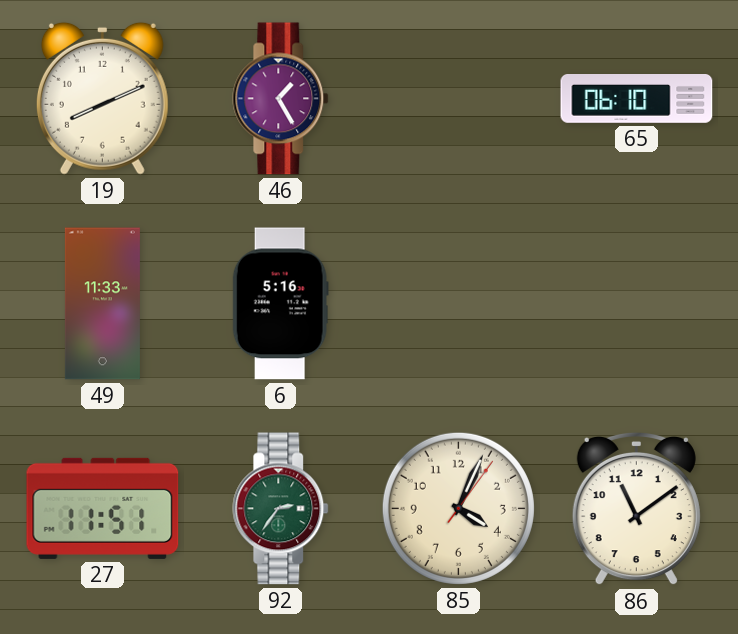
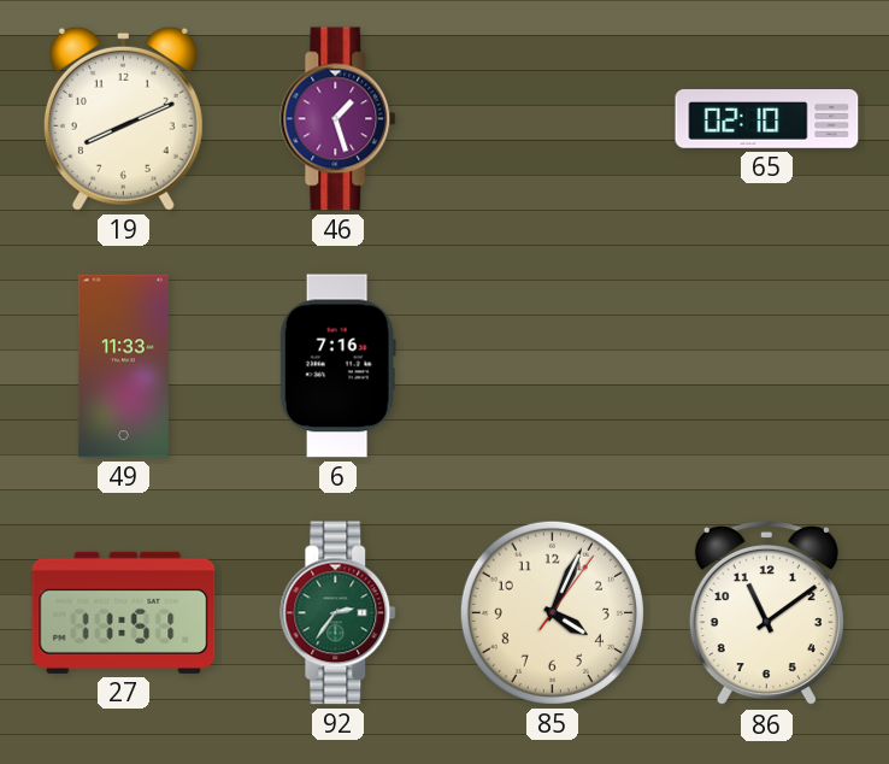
46: 1:25 -> 1:27 (338, 119)
65: 06:10 -> 02:10 (767, 119)
6: 5:16 -> 7:16 (337, 366)
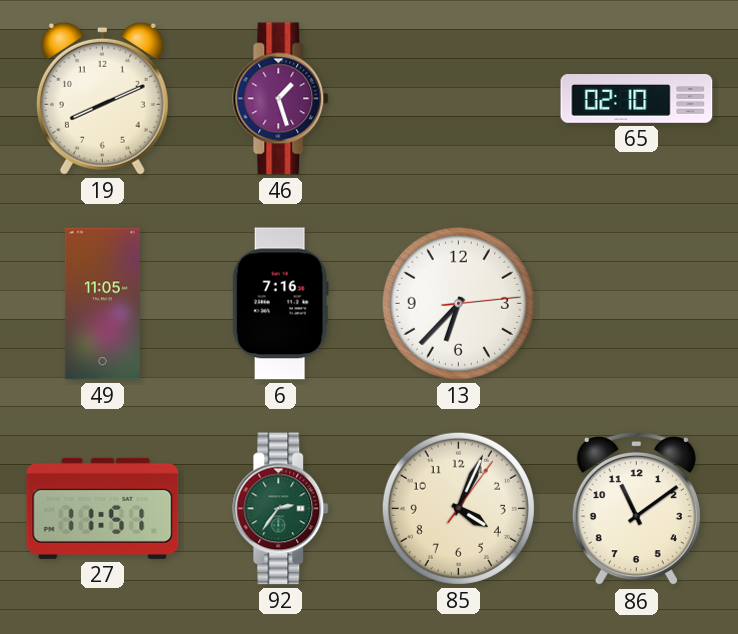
49: 11:33 -> 11:05 (102, 304)
13: none -> 6:37 (458, 303)
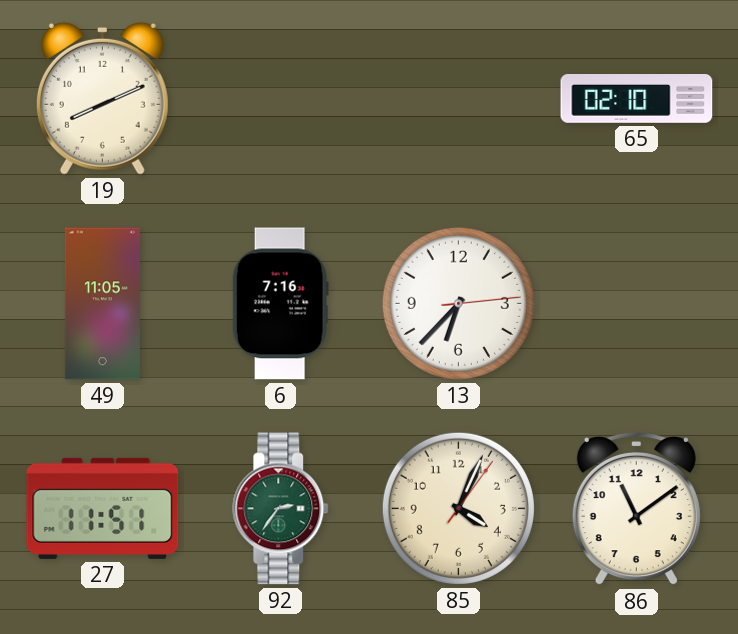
46: 1:27 -> none (281, 99)
